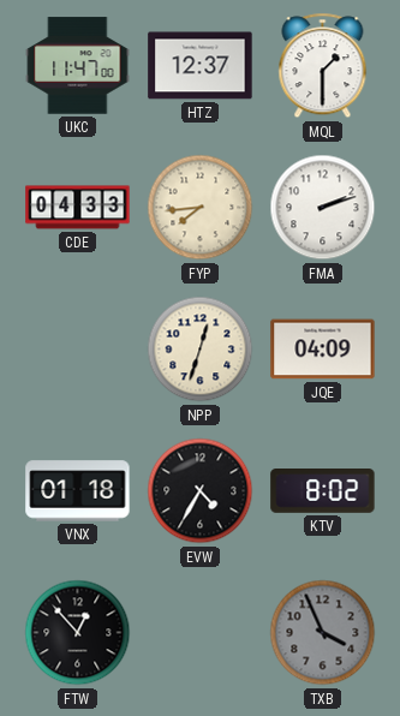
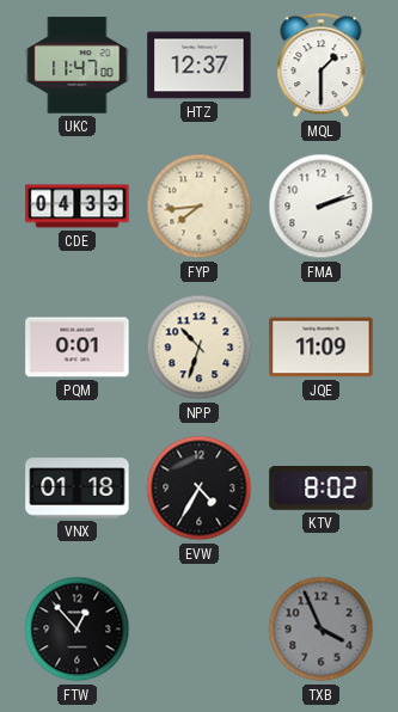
PQM: none -> 0:01 (78, 348)
NPP: 12:33 -> 10:33 (200, 348)
JQE: 04:09 -> 11:09 (322, 348)
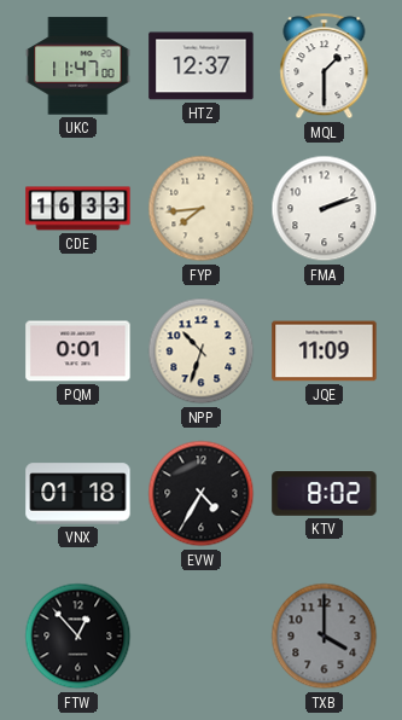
CDE: 04:33 -> 16:33 (78, 209)
TXB: 3:56 -> 4:00 (325, 637)
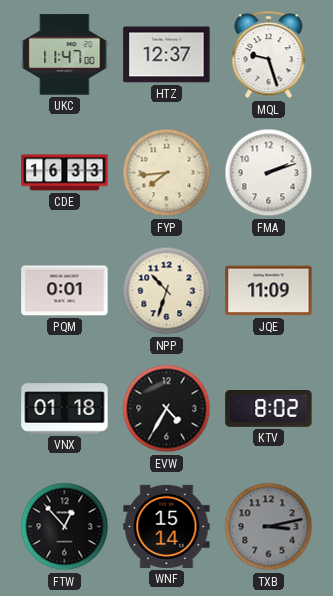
MQL: 1:30 -> 9:27 (269, 55)
WNF: none -> 15:14 (167, 526)
TXB: 4:00 -> 3:13 (269, 527)
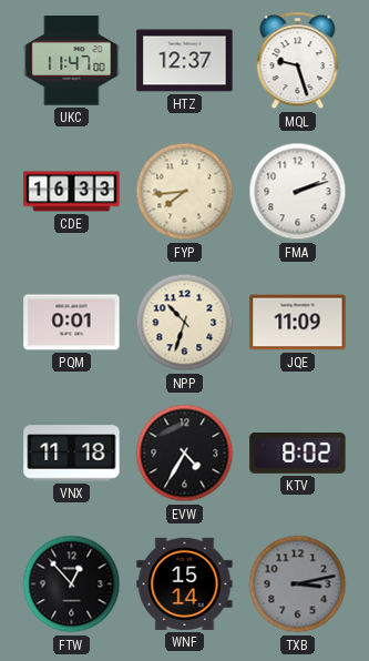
VNX: 01:18 -> 11:18 (72, 454)
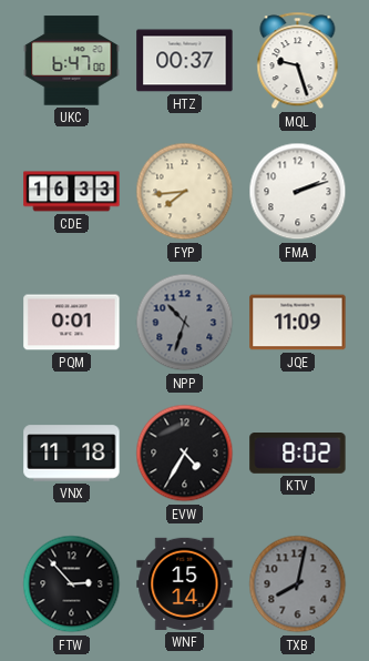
UKC: 11:47 -> 6:47 (72, 61)
HTZ: 12:37 -> 00:37 (185, 61)
NPP dial: cream -> grey (185, 323)
FTW: 12:53 -> 2:53 (72, 584)
TXB: 3:13 -> 8:02 (298, 584)
